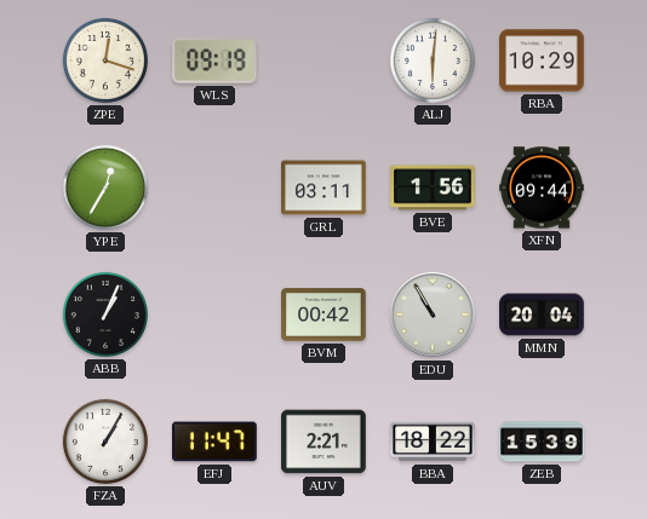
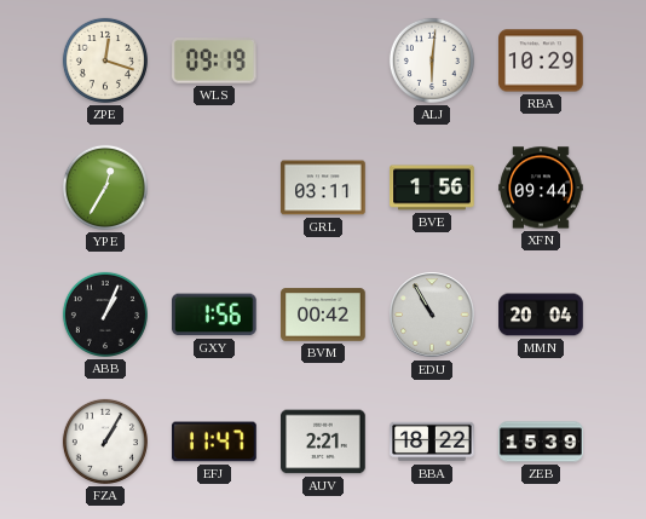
GXY: none -> 1:56 (215, 315)
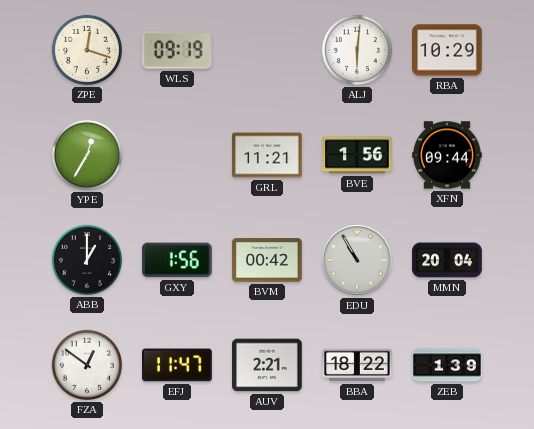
GRL: 03:11 -> 11:21 (267, 155)
ABB: 1:04 -> 1:00 (87, 260)
FZA: 1:05 -> 12:51 (87, 365)
ZEB: 15:39 -> 1:39 (447, 365)
